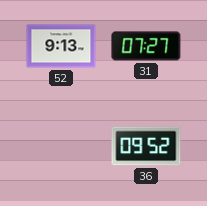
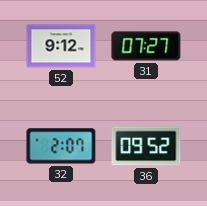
52: 9:13 -> 9:12 (61, 46)
32: none -> 2:07 (61, 146)
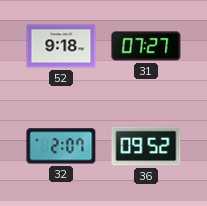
52: 9:12 -> 9:18 (61, 46)
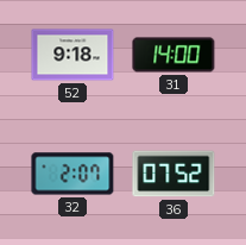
31: 07:27 -> 14:00 (174, 55)
36: 09:52 -> 07:52 (174, 174)
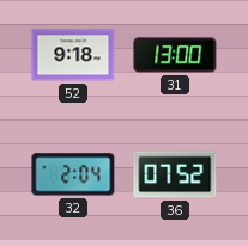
31: 14:00 -> 13:00 (175, 55)
32: 2:07 -> 2:04 (73, 174)
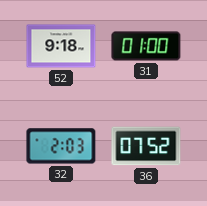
31: 13:00 -> 01:00 (146, 46)
32: 2:04 -> 2:03 (61, 146)
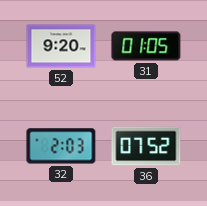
52: 9:18 -> 9:20 (61, 46)
31: 01:00 -> 01:05 (146, 46)
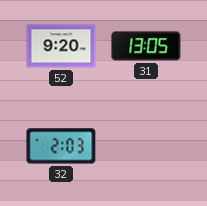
31: 01:05 -> 13:05 (146, 46)
36: 07:52 -> none (146, 146)
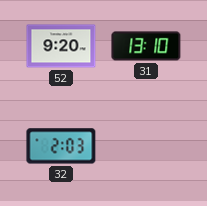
31: 13:05 -> 13:10 (146, 46)
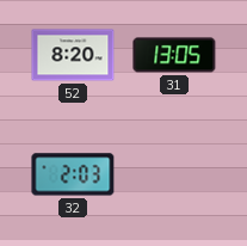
52: 9:20 -> 8:20 (73, 55)
31: 13:10 -> 13:05 (174, 55)
